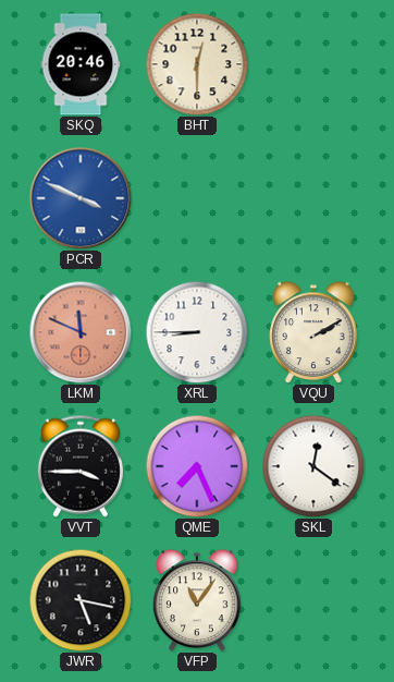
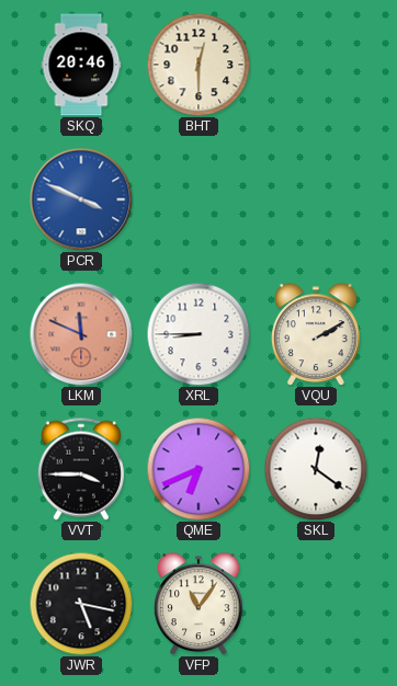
QME: 7:26 -> 6:41 (198, 469)
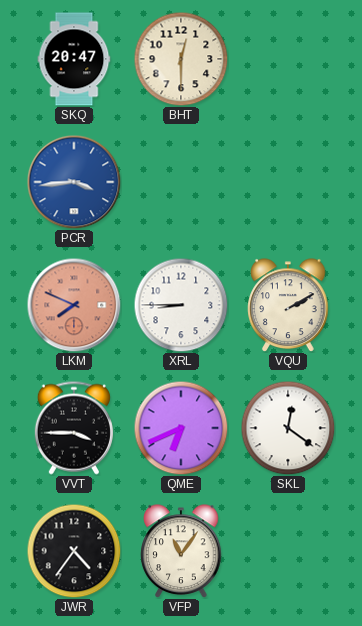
SKQ: 20:46 -> 20:47 (74, 59)
PCR: 3:49 -> 3:44 (74, 182)
LKM: 11:49 -> 7:49 (74, 305)
JWR: 5:17 -> 4:36 (74, 551)
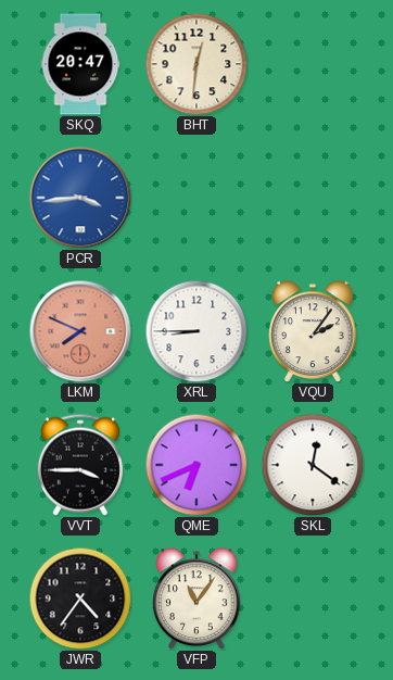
BHT: 12:30 -> 12:31 (196, 64)
VQU: 2:10 -> 2:06 (313, 331)
